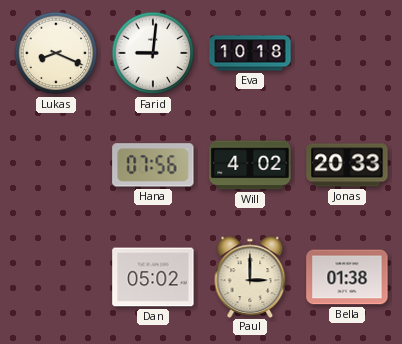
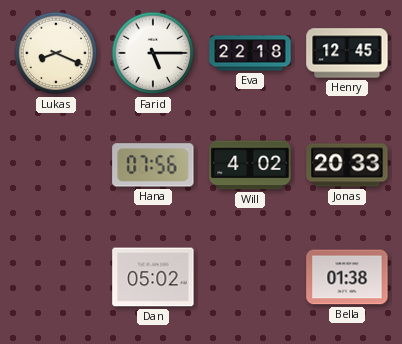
Farid: 9:01 -> 5:15 (153, 53)
Eva: 10:18 -> 22:18 (250, 53)
Henry: none -> 12:45 (347, 53)
Paul: 3:00 -> none (250, 276)
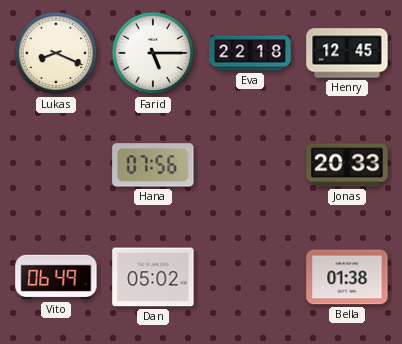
Will: 4:02 -> none (250, 165)
Vito: none -> 06:49 (56, 277)
